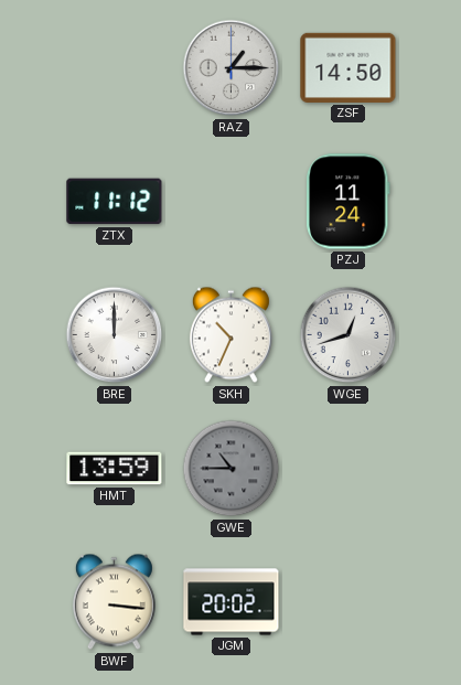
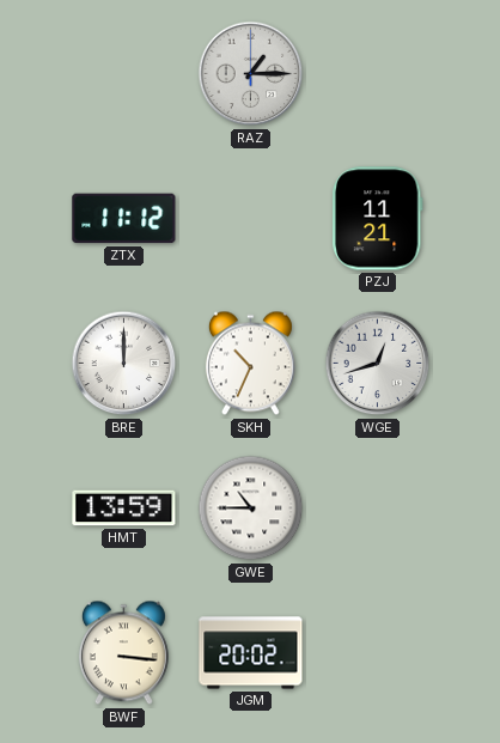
ZSF: 14:50 -> none (349, 67)
PZJ: 11:24 -> 11:21 (378, 219)
GWE dial: grey -> white (251, 508)
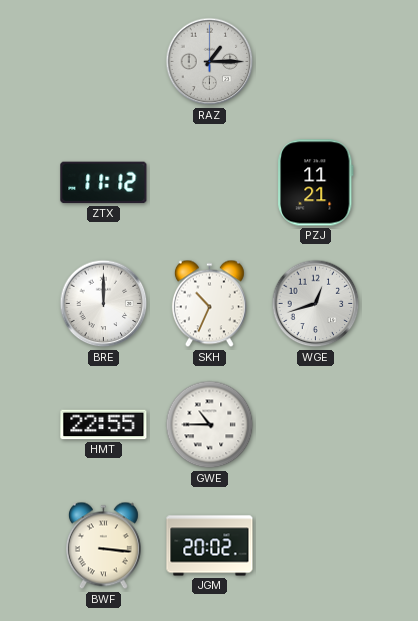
HMT: 13:59 -> 22:55 (104, 425)
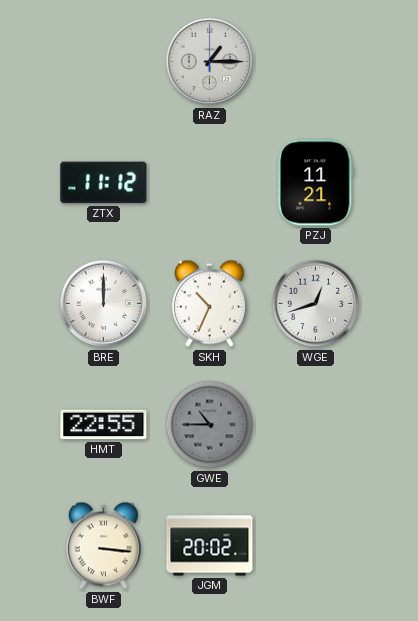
GWE dial: white -> grey (210, 425)
